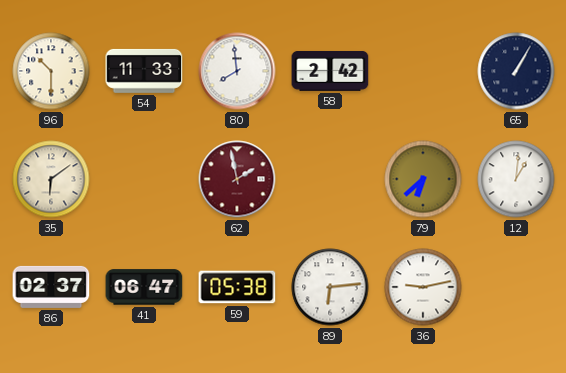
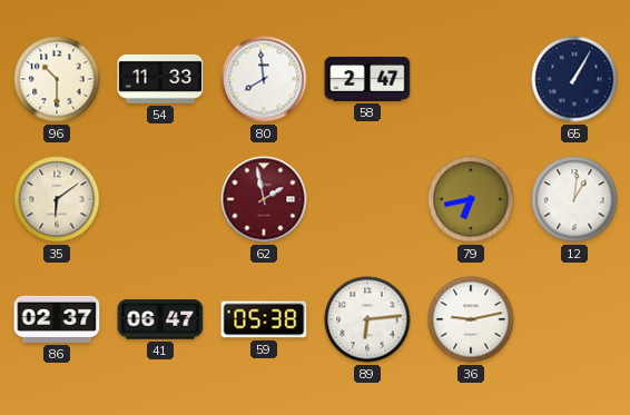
58: 2:42 -> 2:47 (367, 79)
79: 6:38 -> 6:43 (471, 199)
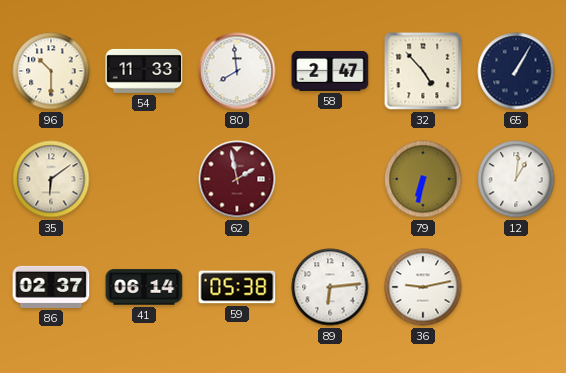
32: none -> 4:53 (423, 71)
79: 6:43 -> 6:32 (423, 179)
41: 06:47 -> 06:14 (144, 287)
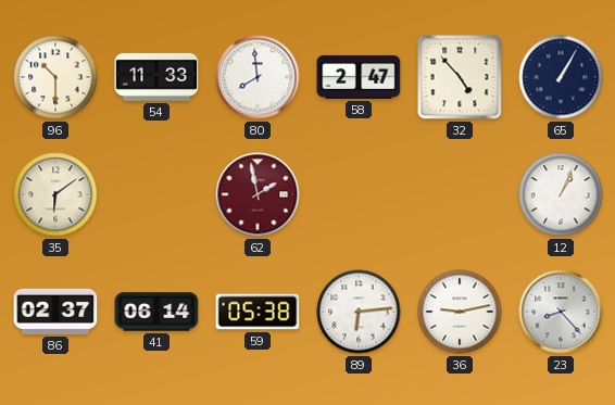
79: 6:32 -> none (423, 179)
12: 1:01 -> 1:04 (561, 194)
23: none -> 8:23 (561, 312)
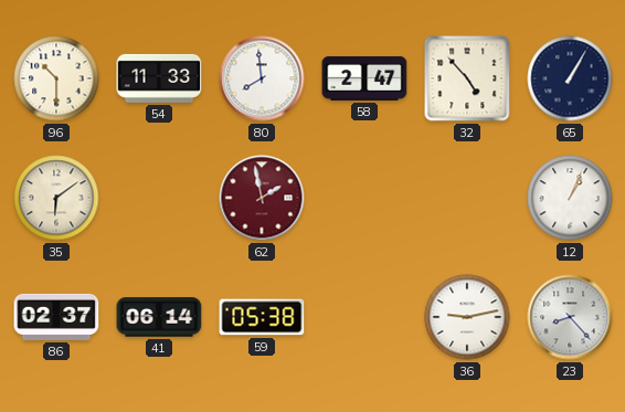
89: 6:14 -> none (359, 312)
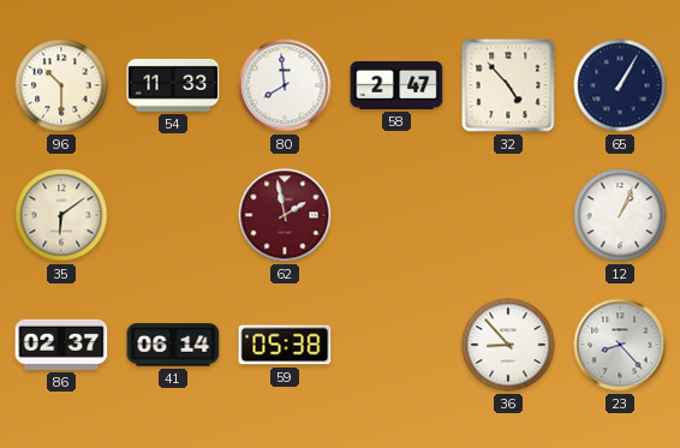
36: 9:13 -> 8:53 (508, 345)
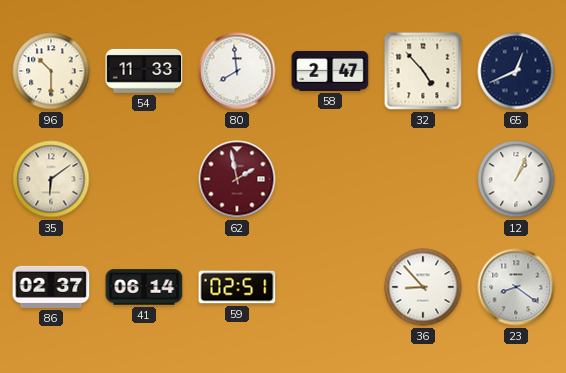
65: 1:05 -> 12:41 (516, 71)
59: 05:38 -> 02:51 (237, 287)
23: 8:23 -> 8:21 (516, 287)
